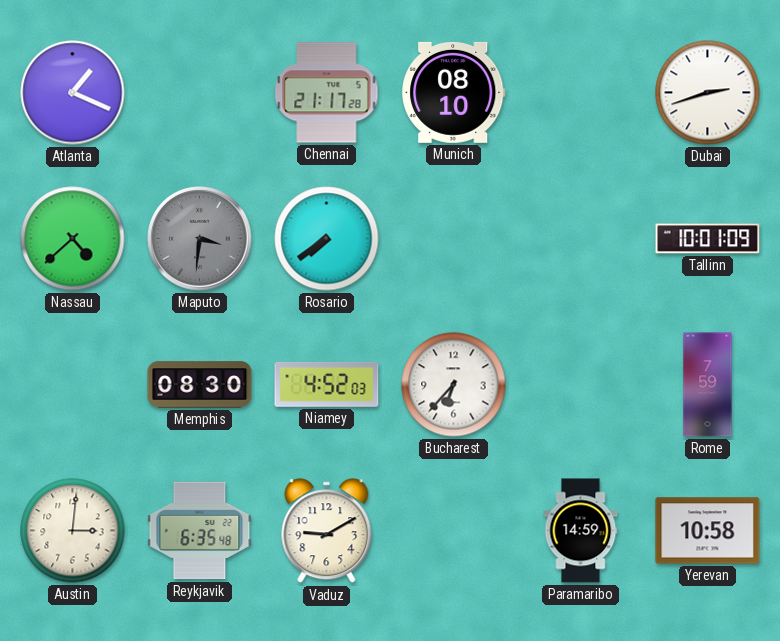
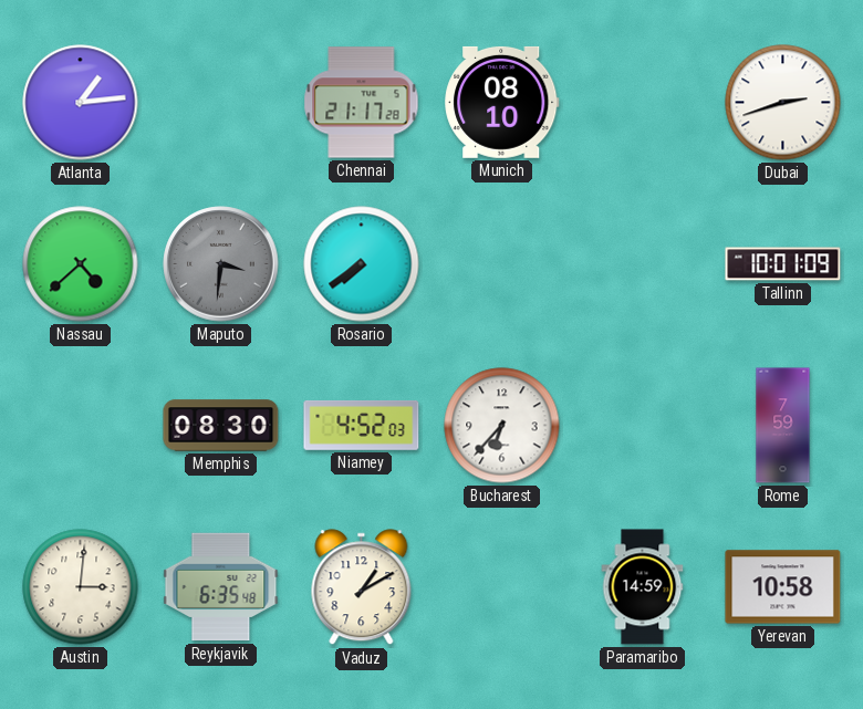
Atlanta: 1:19 -> 1:14 (81, 103)
Vaduz: 9:10 -> 1:10 (362, 587)
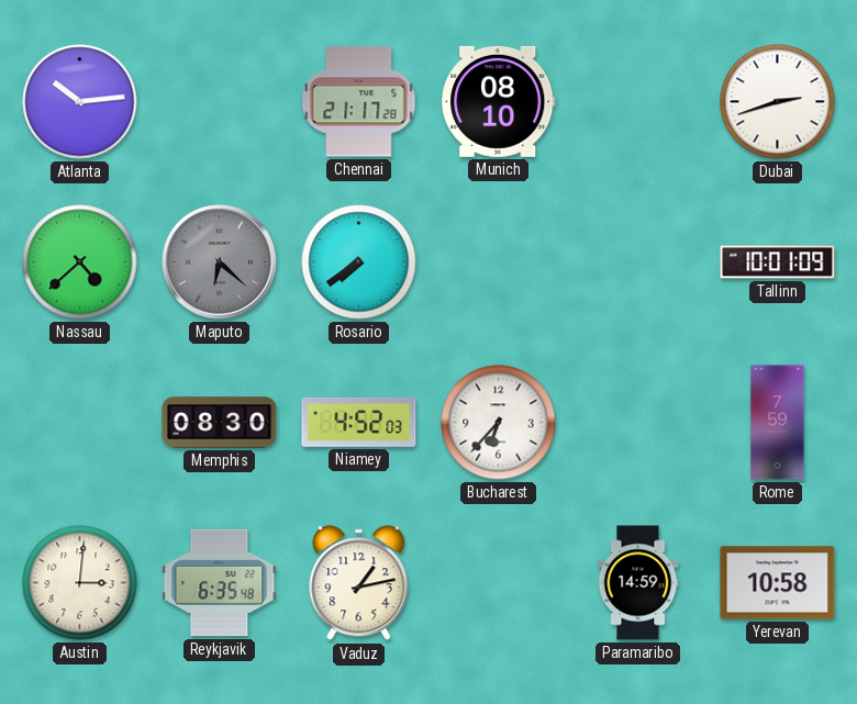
Atlanta: 1:14 -> 10:14 (80, 102)
Maputo: 3:31 -> 6:22 (220, 262)
Vaduz: 1:10 -> 1:13 (359, 583)
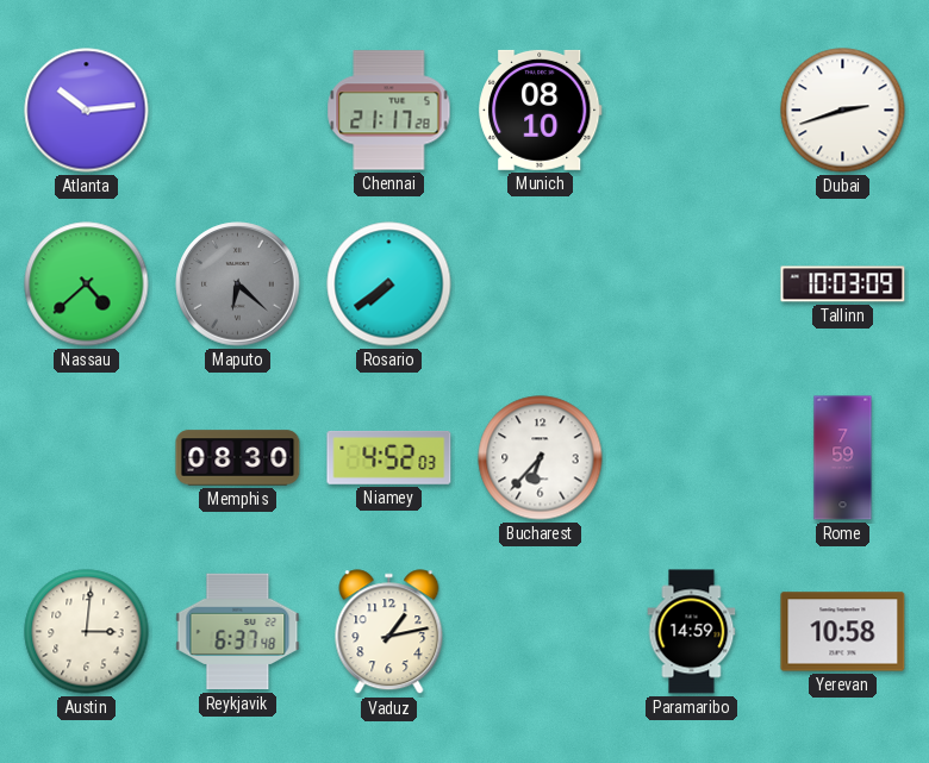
Tallinn: 10:01 -> 10:03 (843, 284)
Reykjavik: 6:35 -> 6:37 (238, 632)
